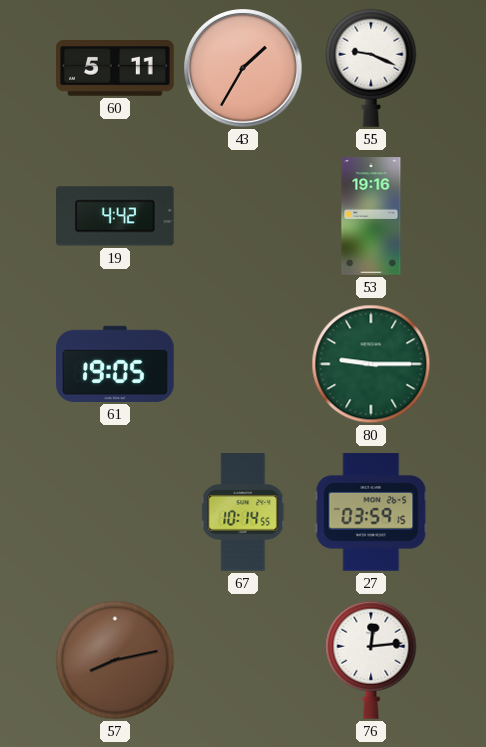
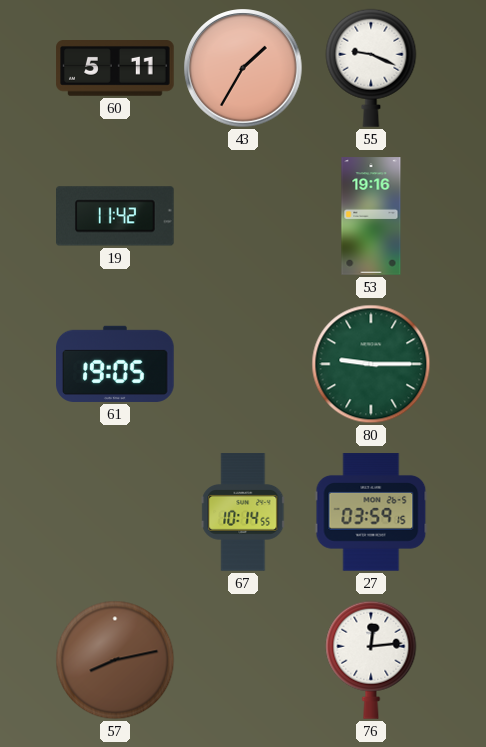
19: 4:42 -> 11:42 (116, 216)
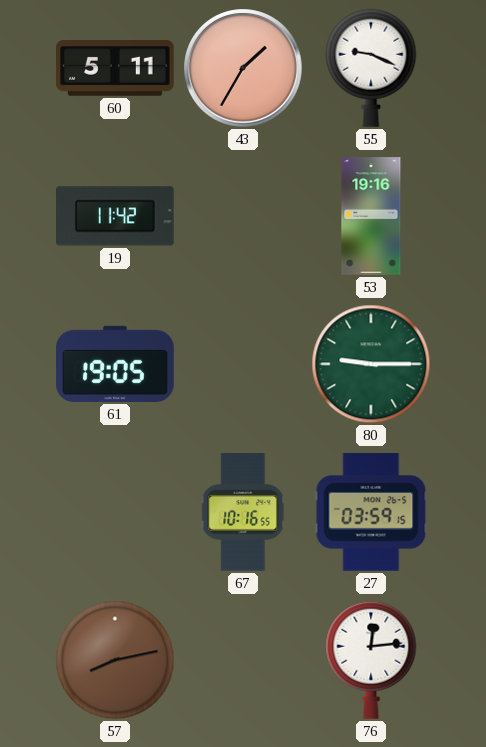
67: 10:14 -> 10:16 (243, 512)
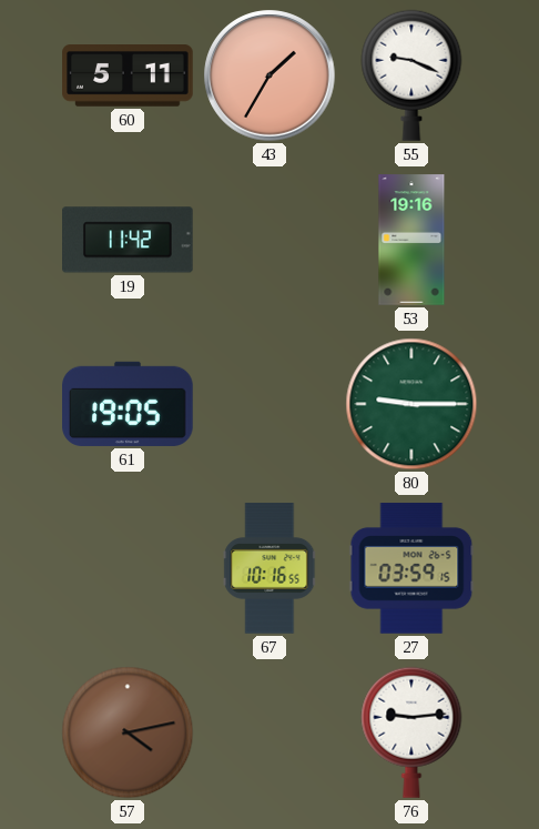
57: 8:13 -> 4:13 (128, 732)
76: 12:14 -> 9:14 (411, 732)
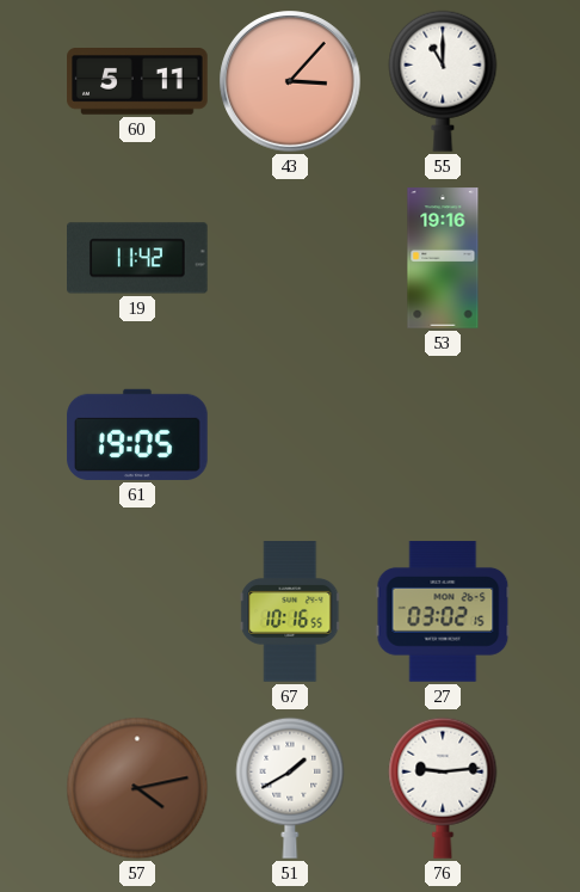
43: 1:35 -> 3:07 (290, 81)
55: 9:19 -> 11:00 (443, 81)
80: 9:15 -> none (411, 404)
27: 03:59 -> 03:02 (443, 611)
51: none -> 1:40 (290, 788)
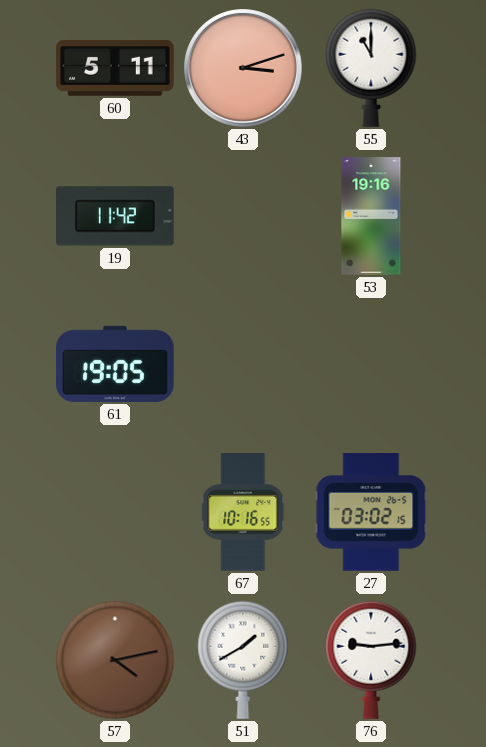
43: 3:07 -> 3:12 (243, 68)
